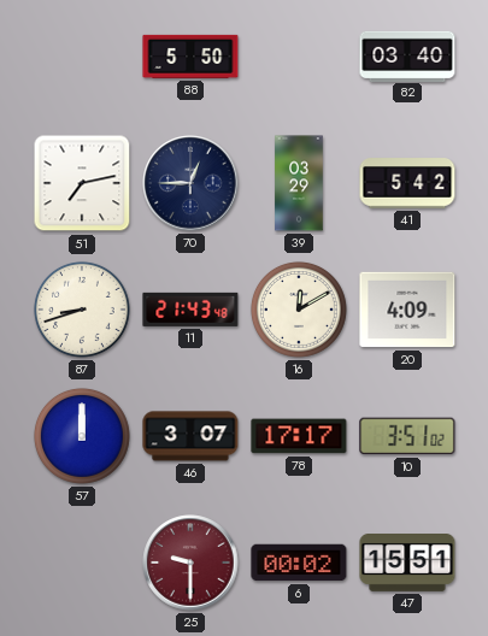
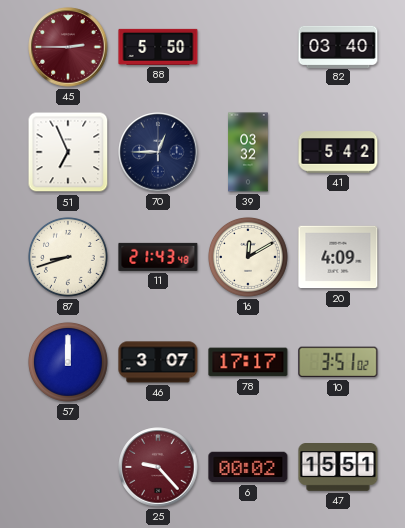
45: none -> 2:45 (68, 47)
51: 7:13 -> 6:56 (68, 152)
39: 03:29 -> 03:32 (248, 152)
25: 9:30 -> 9:23 (158, 467)
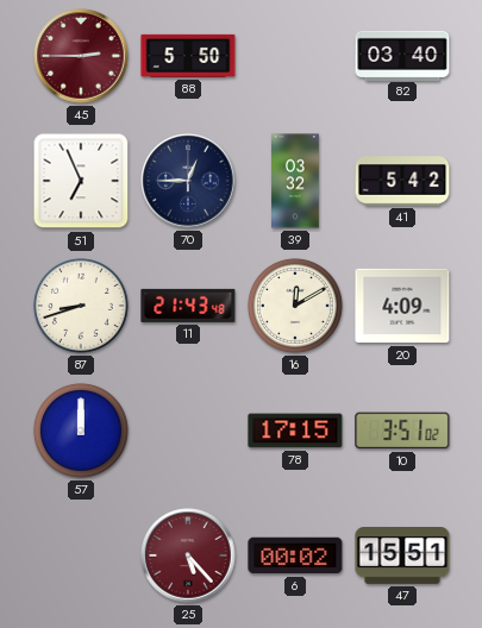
46: 3:07 -> none (158, 362)
78: 17:17 -> 17:15 (295, 431)
25: 9:23 -> 5:23 (188, 555)
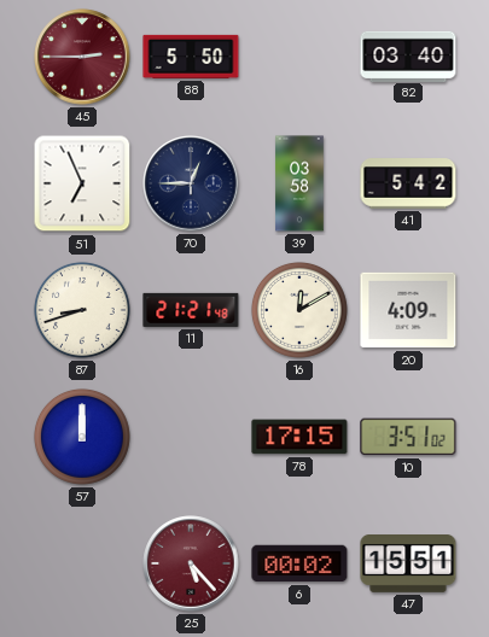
39: 03:32 -> 03:58 (299, 183)
11: 21:43 -> 21:21 (191, 310)
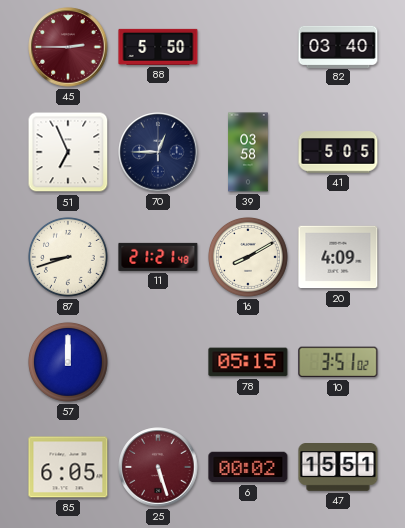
41: 5:42 -> 5:05 (338, 152)
16: 12:10 -> 8:10 (248, 257)
78: 17:15 -> 05:15 (248, 362)
85: none -> 6:05 (68, 467)
25: 5:23 -> 5:27 (158, 467)
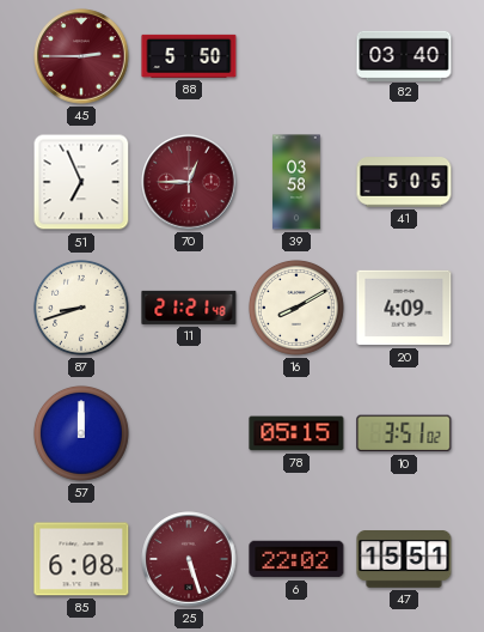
70 dial: navy -> burgundy (189, 182)
85: 6:05 -> 6:08 (81, 559)
6: 00:02 -> 22:02 (296, 559)
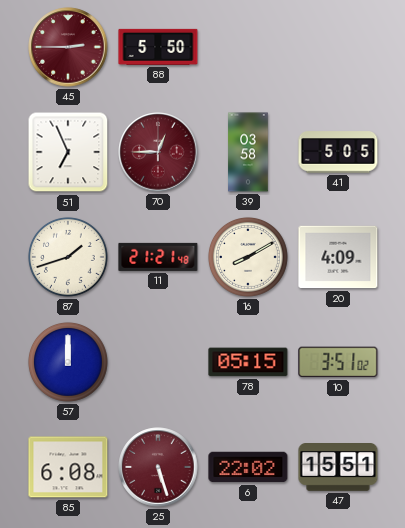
82: 03:40 -> none (404, 55)
87: 8:42 -> 1:42 (68, 257)
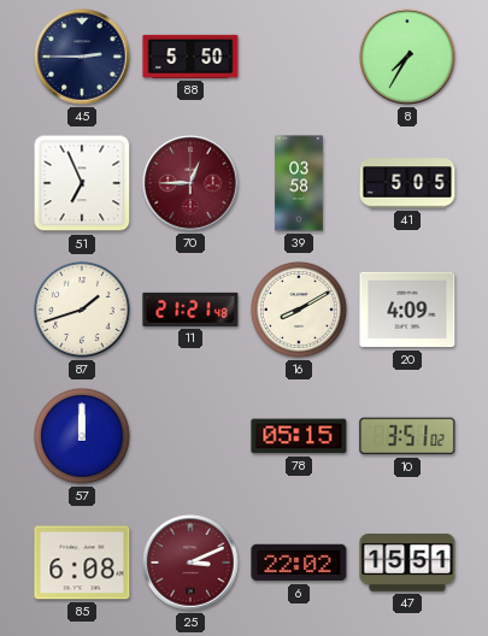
45 dial: burgundy -> navy (82, 57)
8: none -> 7:35 (407, 57)
25: 5:27 -> 3:11 (190, 563)
